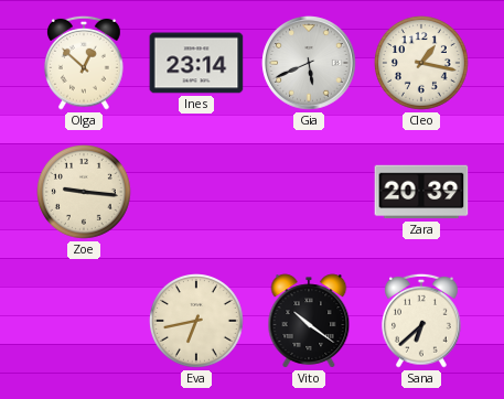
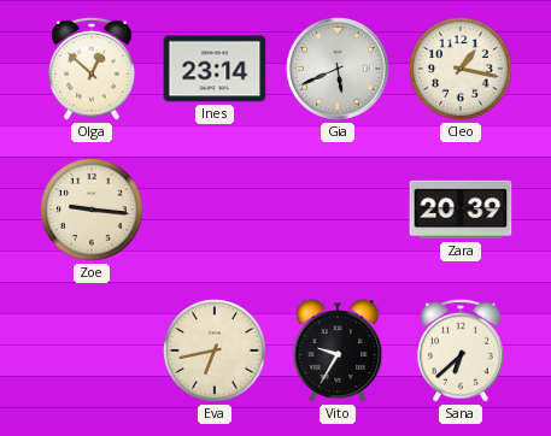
Vito: 10:21 -> 9:35 (338, 350)
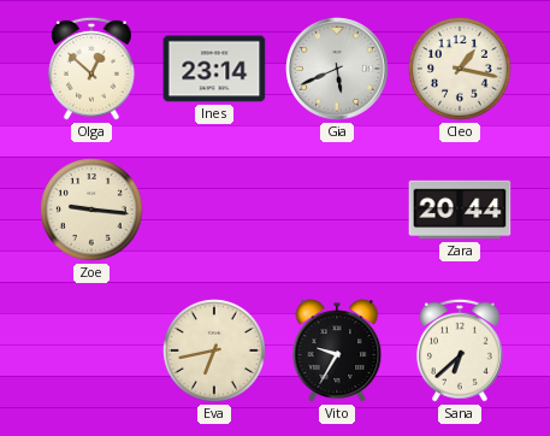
Zara: 20:39 -> 20:44 (460, 210)
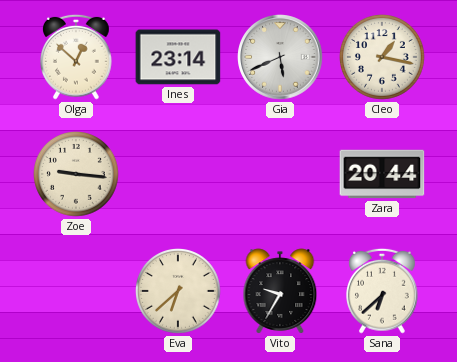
Eva: 6:43 -> 6:38 (179, 292)
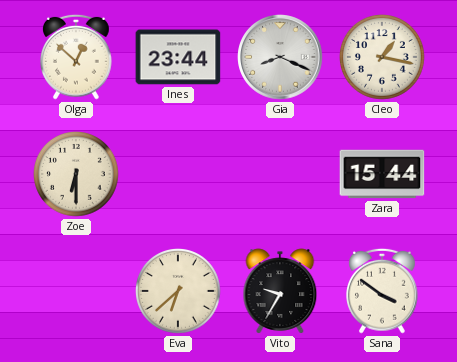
Ines: 23:14 -> 23:44 (178, 57)
Gia: 5:41 -> 8:19 (280, 57)
Zoe: 9:16 -> 6:30 (77, 175)
Zara: 20:44 -> 15:44 (382, 174)
Sana: 6:38 -> 3:51 (383, 291)
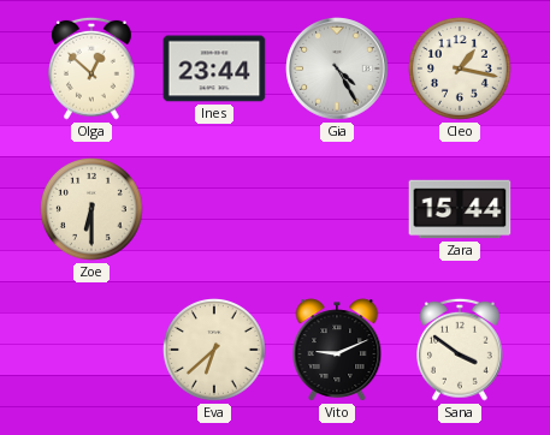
Gia: 8:19 -> 4:25 (337, 68)
Vito: 9:35 -> 9:11 (337, 350)
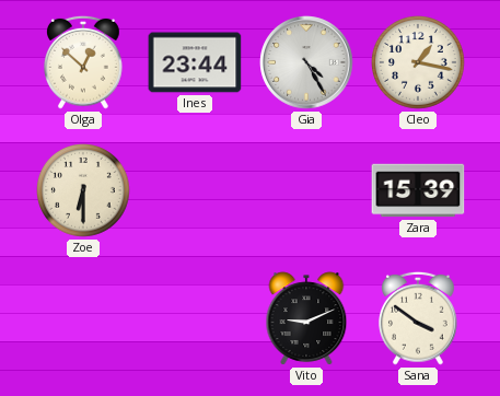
Zara: 15:44 -> 15:39 (418, 190)
Eva: 6:38 -> none (215, 351)
